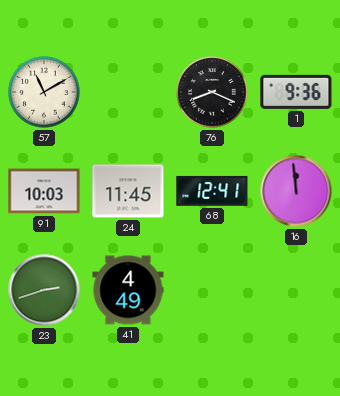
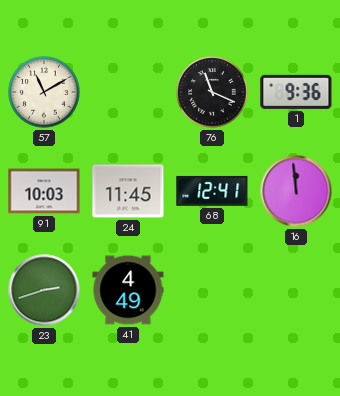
76: 8:19 -> 11:19 (212, 92)
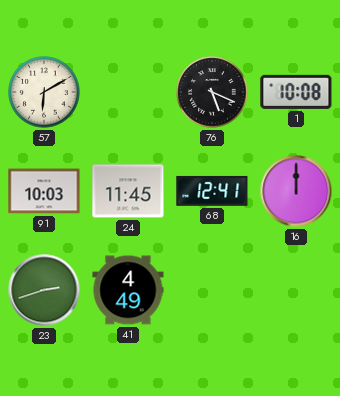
57: 11:10 -> 6:10 (44, 92)
76: 11:19 -> 5:19 (212, 92)
1: 9:36 -> 10:08 (296, 92)
16: 11:59 -> 12:00 (296, 191)
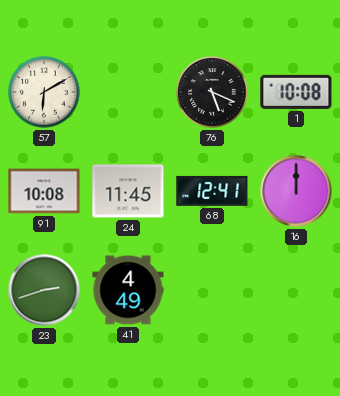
91: 10:03 -> 10:08 (44, 191)
